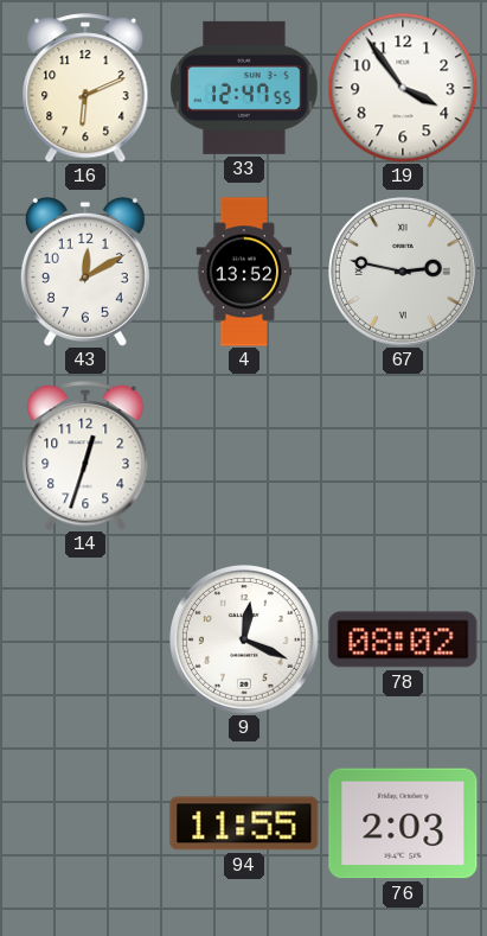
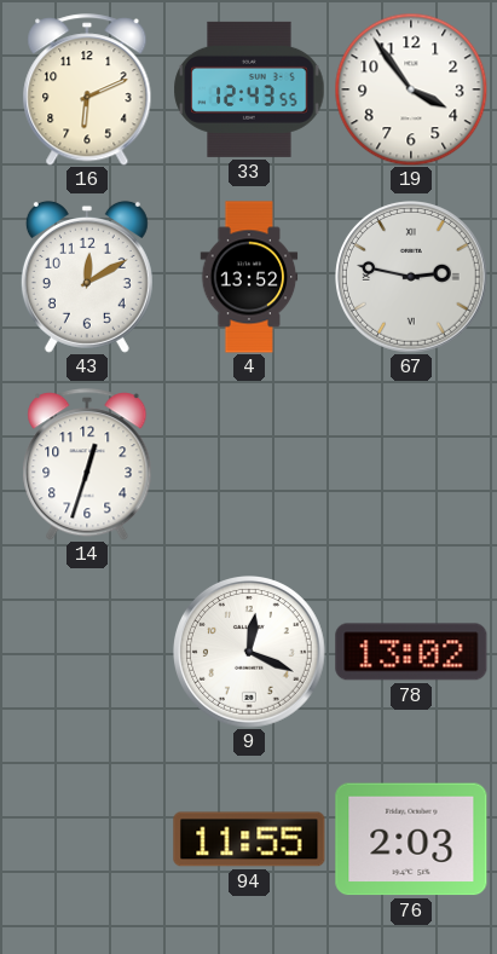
33: 12:47 -> 12:43 (249, 89)
78: 08:02 -> 13:02 (411, 652)
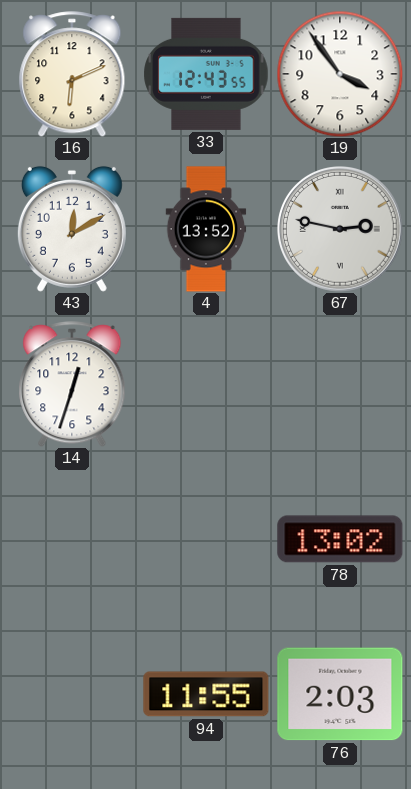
9: 12:19 -> none (250, 653)
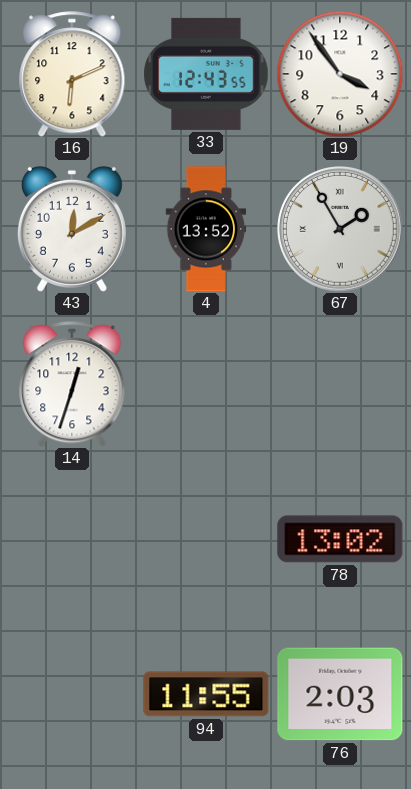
67: 2:47 -> 1:55 (341, 230)
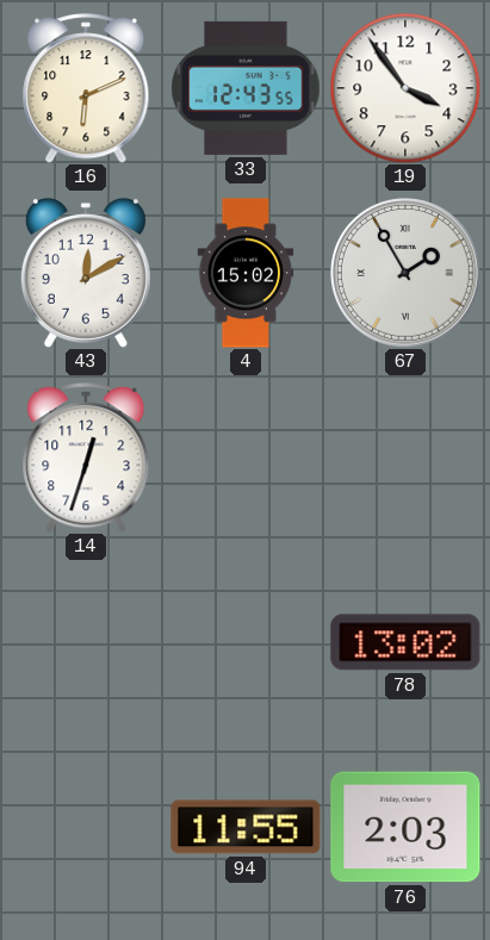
4: 13:52 -> 15:02 (246, 273)
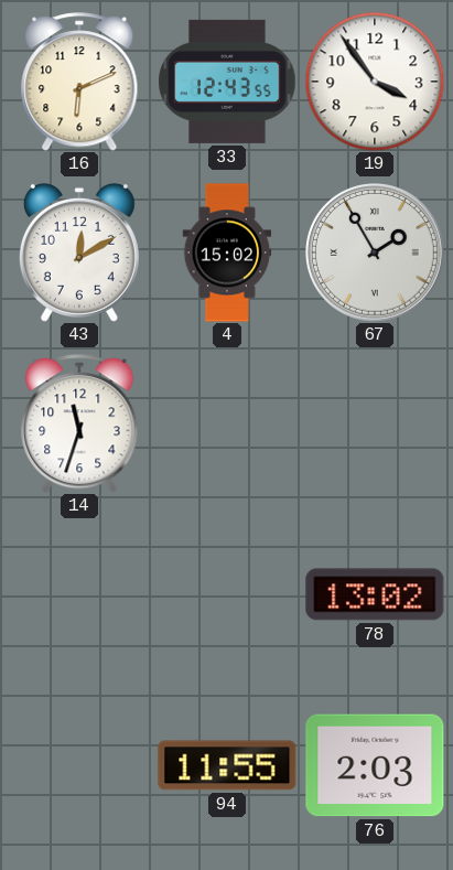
14: 12:33 -> 11:33 (79, 423)
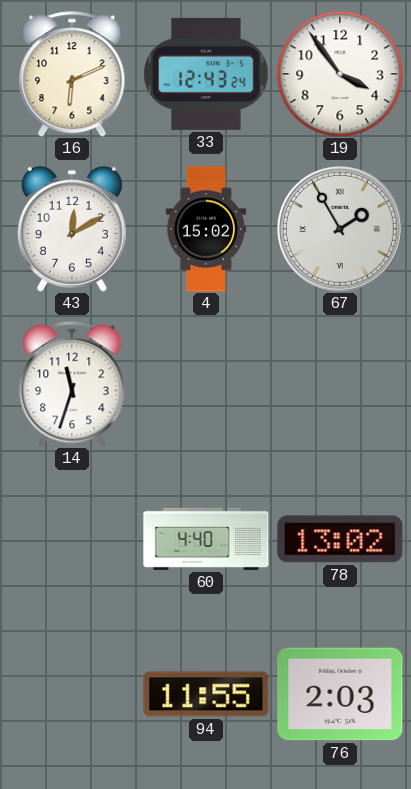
33: 12:43:55 -> 12:43:24 (206, 74)
60: none -> 4:40 (206, 539)
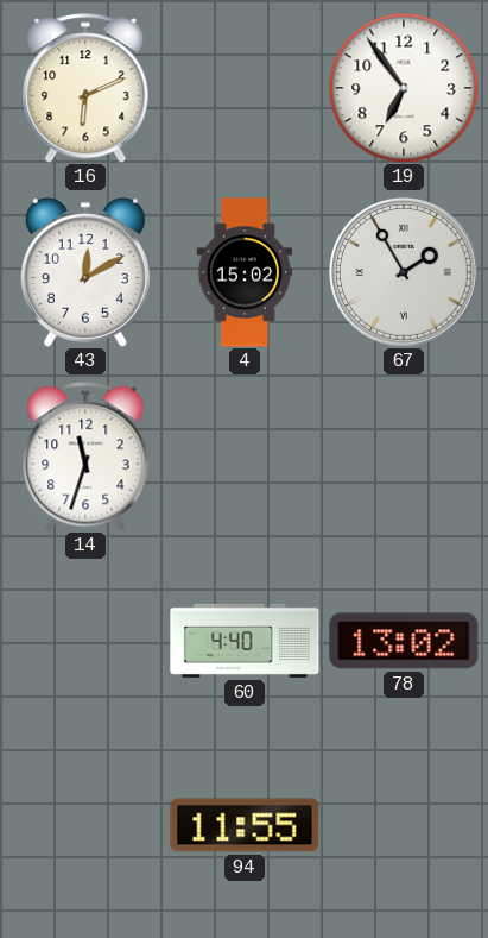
33: 12:43 -> none (206, 74)
19: 3:54 -> 6:54 (404, 88)
76: 2:03 -> none (340, 694)
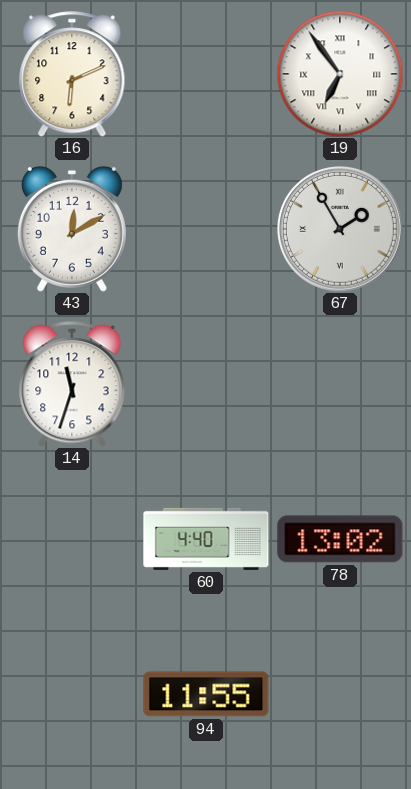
19 numerals: Arabic -> Roman (340, 74)
4: 15:02 -> none (245, 272)
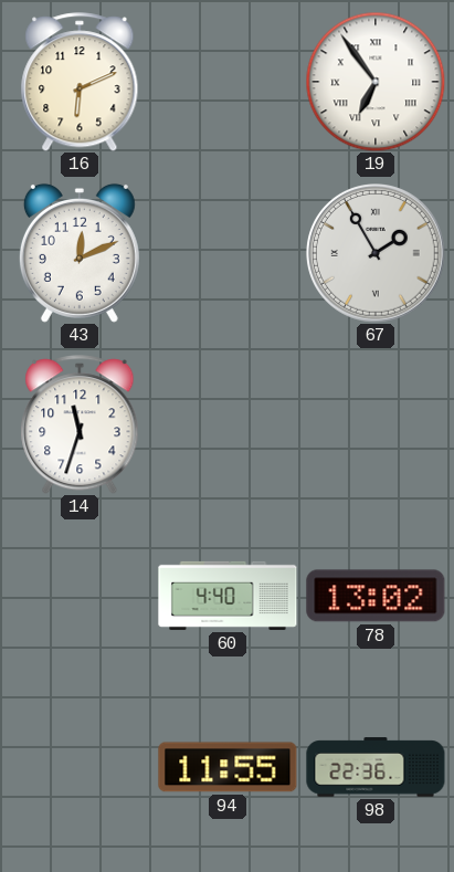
43: 12:10 -> 12:11 (80, 253)
98: none -> 22:36 (376, 767)
